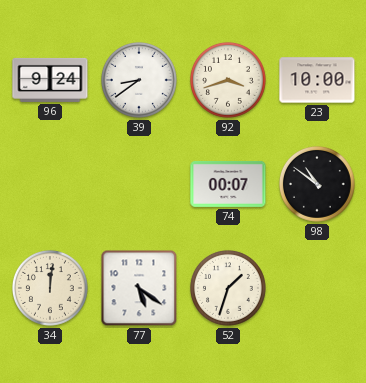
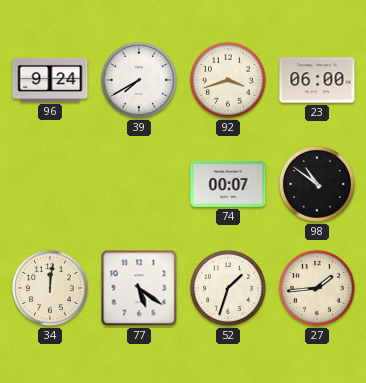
39: 8:39 -> 7:40 (140, 80)
23: 10:00 -> 06:00 (317, 80)
27: none -> 1:44 (318, 288)
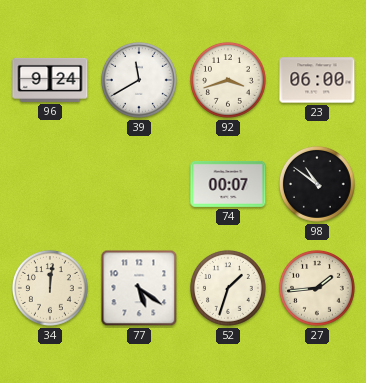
39: 7:40 -> 11:40 (140, 80)
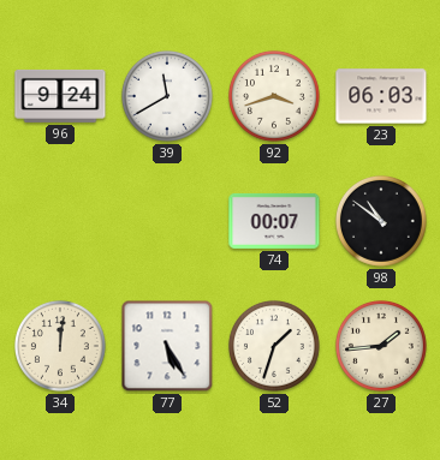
23: 06:00 -> 06:03 (381, 96)
77: 5:21 -> 5:25 (167, 346)
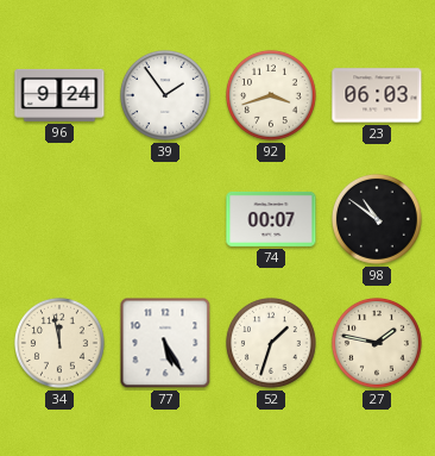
39: 11:40 -> 1:54 (166, 95)
34: 12:01 -> 11:58 (61, 343)
27: 1:44 -> 1:47 (378, 343)
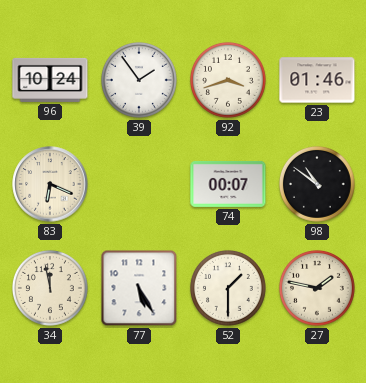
96: 9:24 -> 10:24 (50, 80)
23: 06:03 -> 01:46 (317, 80)
83: none -> 6:19 (50, 184)
52: 1:33 -> 1:30 (229, 288)
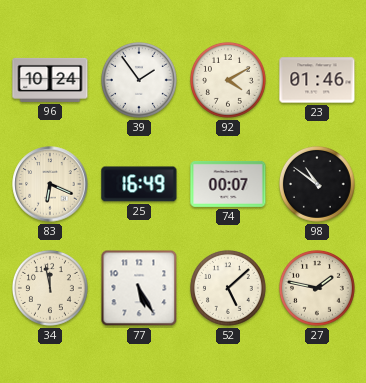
92: 3:42 -> 4:10 (229, 80)
25: none -> 16:49 (139, 184)
52: 1:30 -> 5:08 (229, 288)
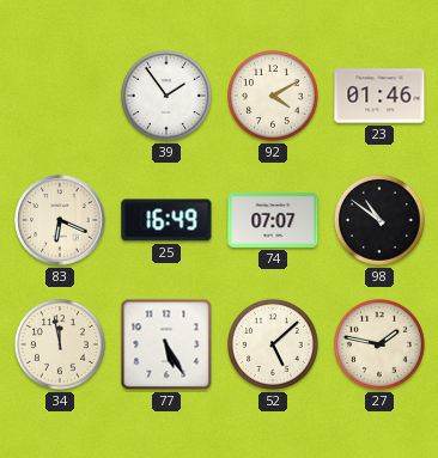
96: 10:24 -> none (50, 80)
74: 00:07 -> 07:07 (273, 220)
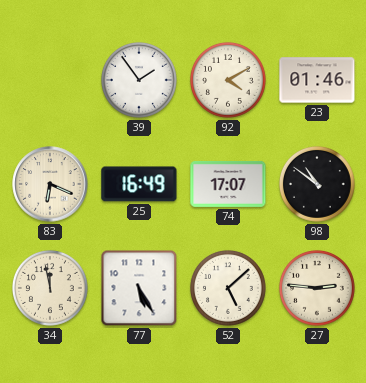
74: 07:07 -> 17:07 (228, 184)
27: 1:47 -> 2:46 (318, 288)
